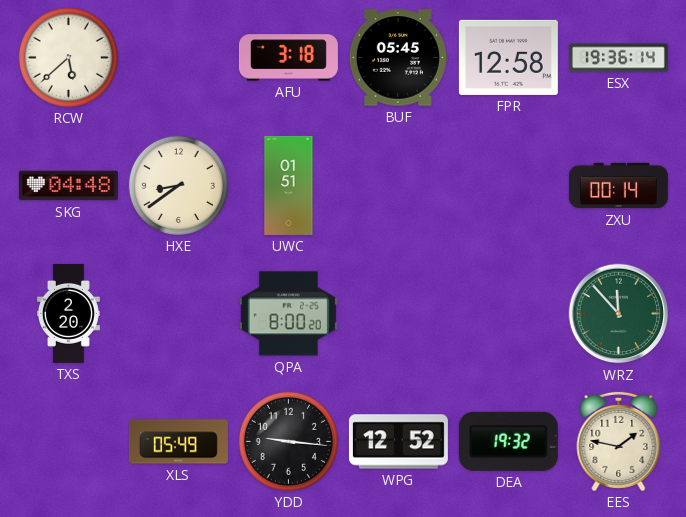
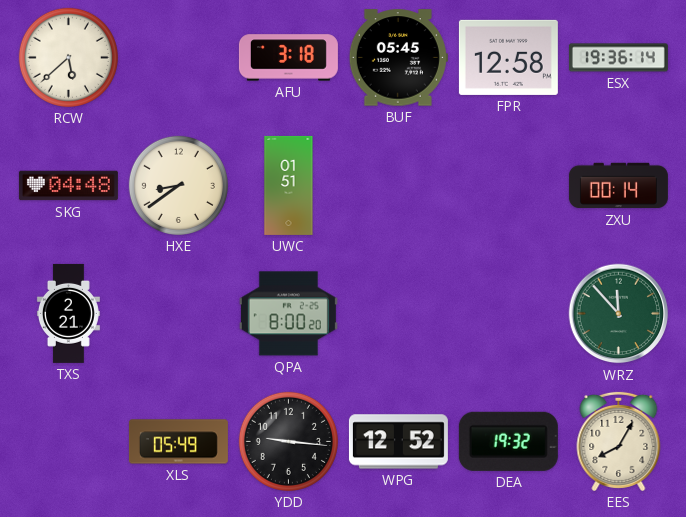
TXS: 2:20 -> 2:21 (68, 313)
EES: 1:47 -> 8:05 (619, 441)
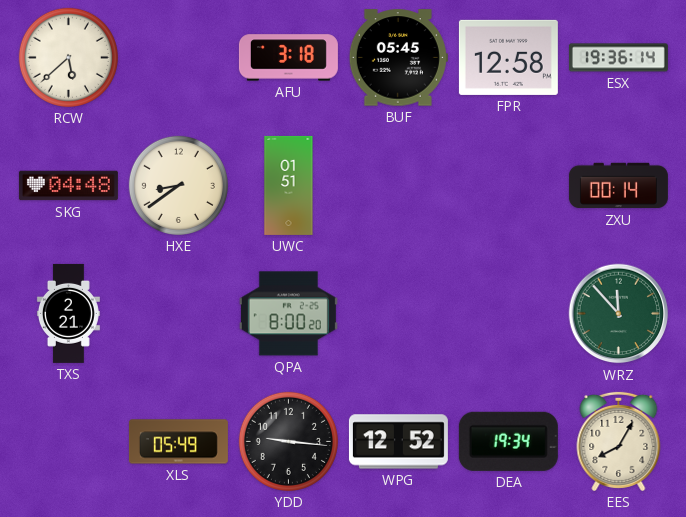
DEA: 19:32 -> 19:34 (508, 441)
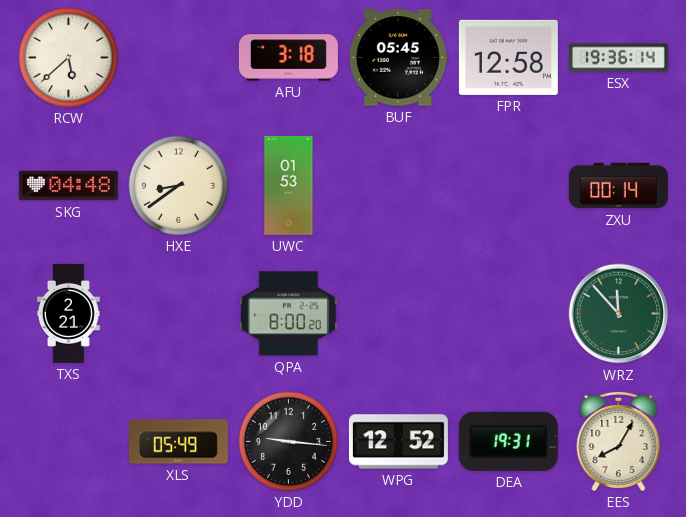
UWC: 01:51 -> 01:53 (289, 185)
DEA: 19:34 -> 19:31 (508, 441)
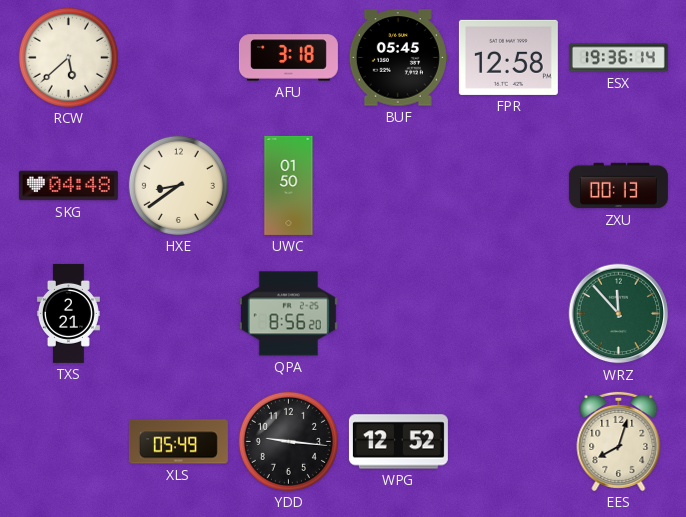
UWC: 01:53 -> 01:50 (289, 185)
ZXU: 00:14 -> 00:13 (618, 186)
QPA: 8:00 -> 8:56 (288, 314)
DEA: 19:31 -> none (508, 441)
EES: 8:05 -> 8:03 (619, 441)
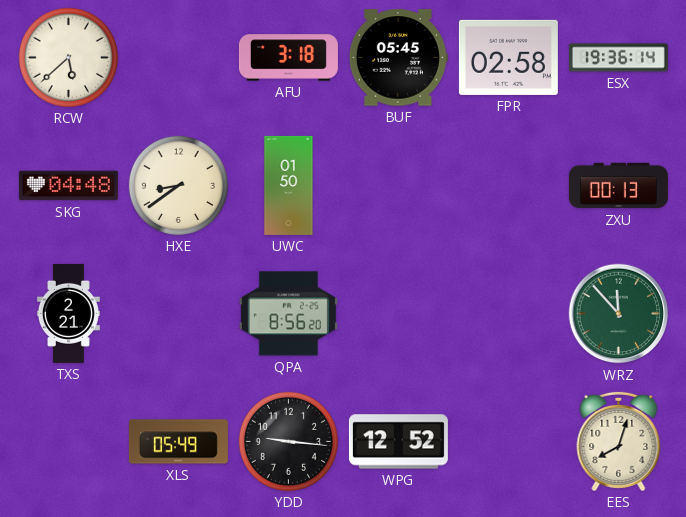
FPR: 12:58 -> 02:58 (508, 57)
